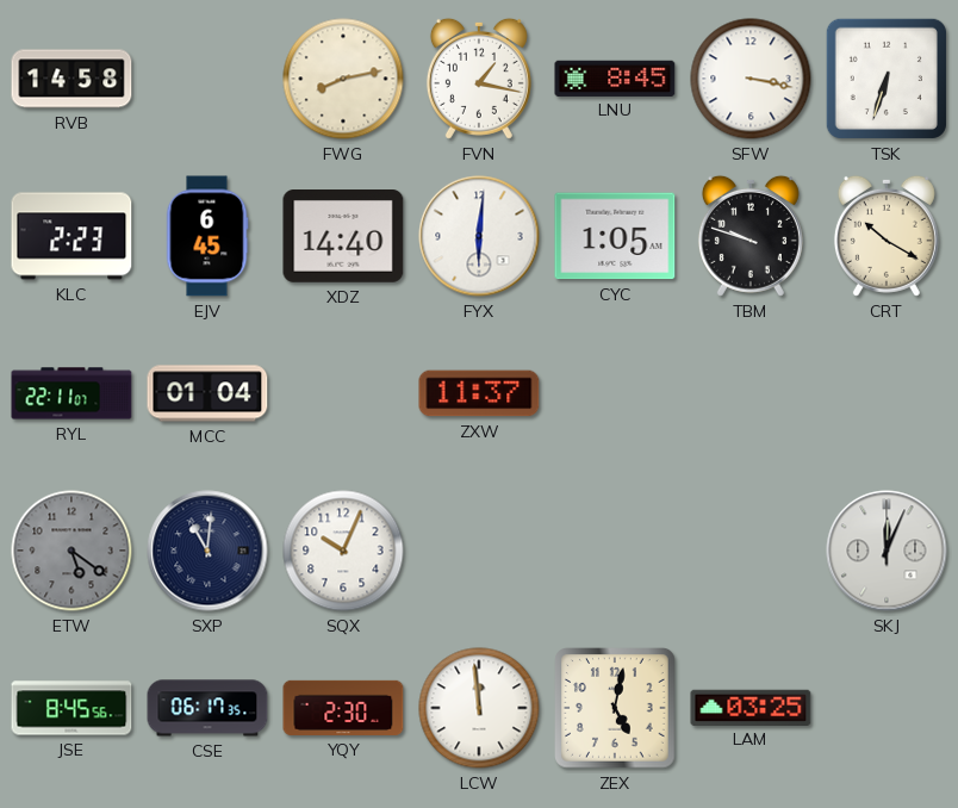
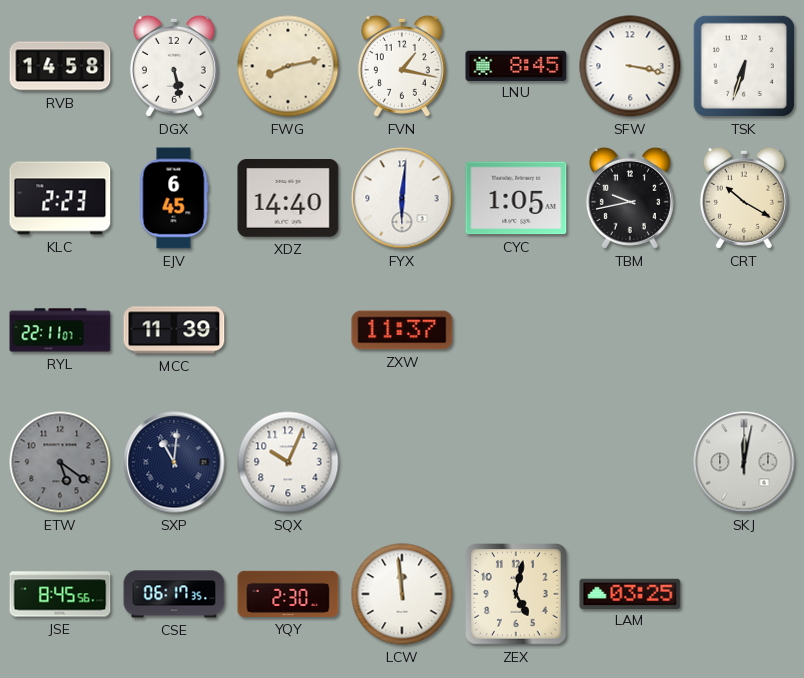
DGX: none -> 5:28 (174, 66)
TBM: 9:48 -> 9:43 (630, 198)
MCC: 01:04 -> 11:39 (174, 330)
SKJ: 12:04 -> 12:02 (744, 462)
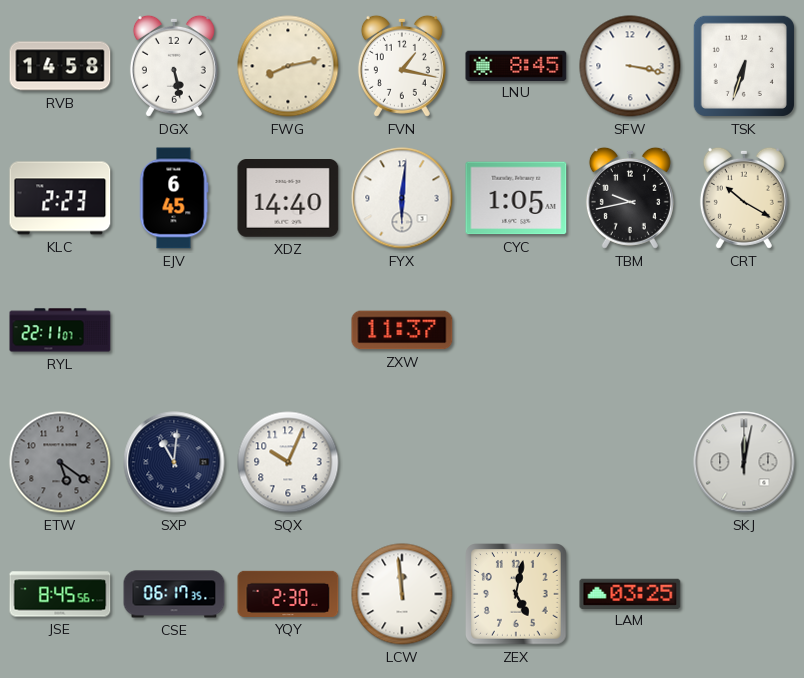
MCC: 11:39 -> none (174, 330)
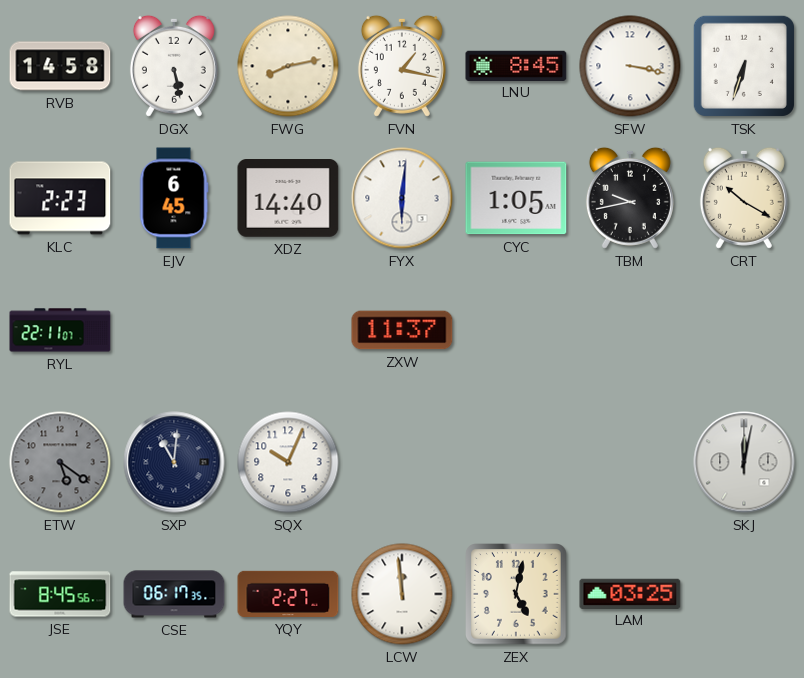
YQY: 2:30 -> 2:27 (288, 594)
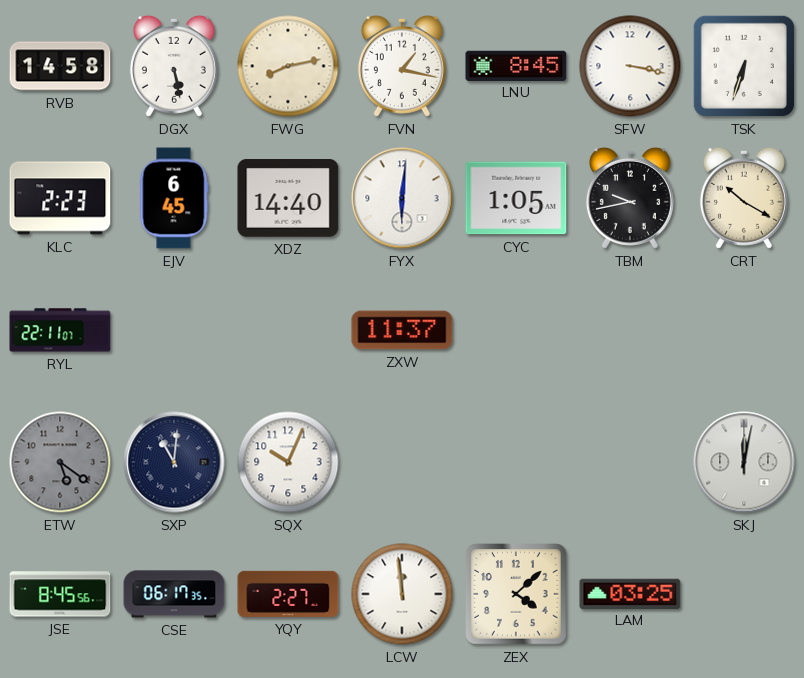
ZEX: 5:02 -> 4:08 (517, 595)
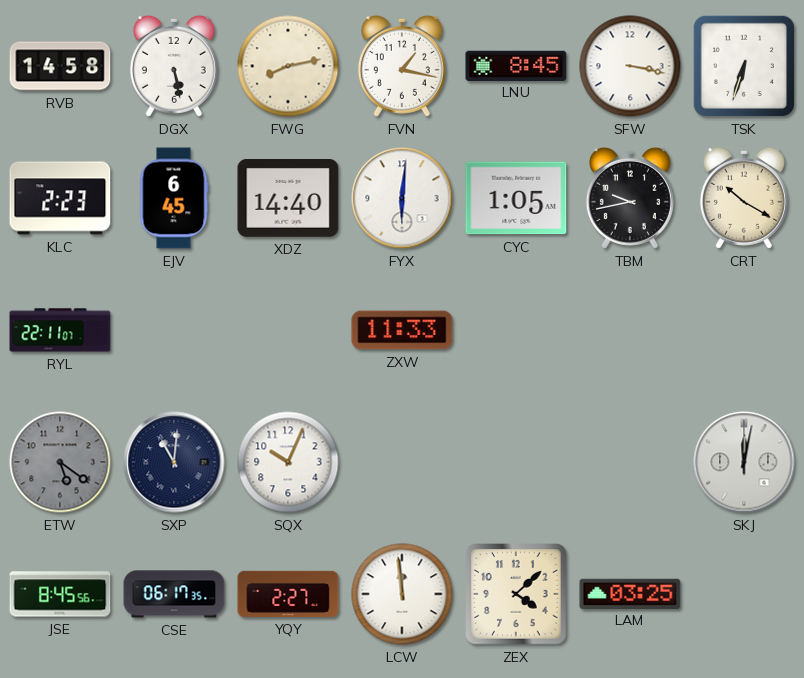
ZXW: 11:37 -> 11:33 (402, 330)
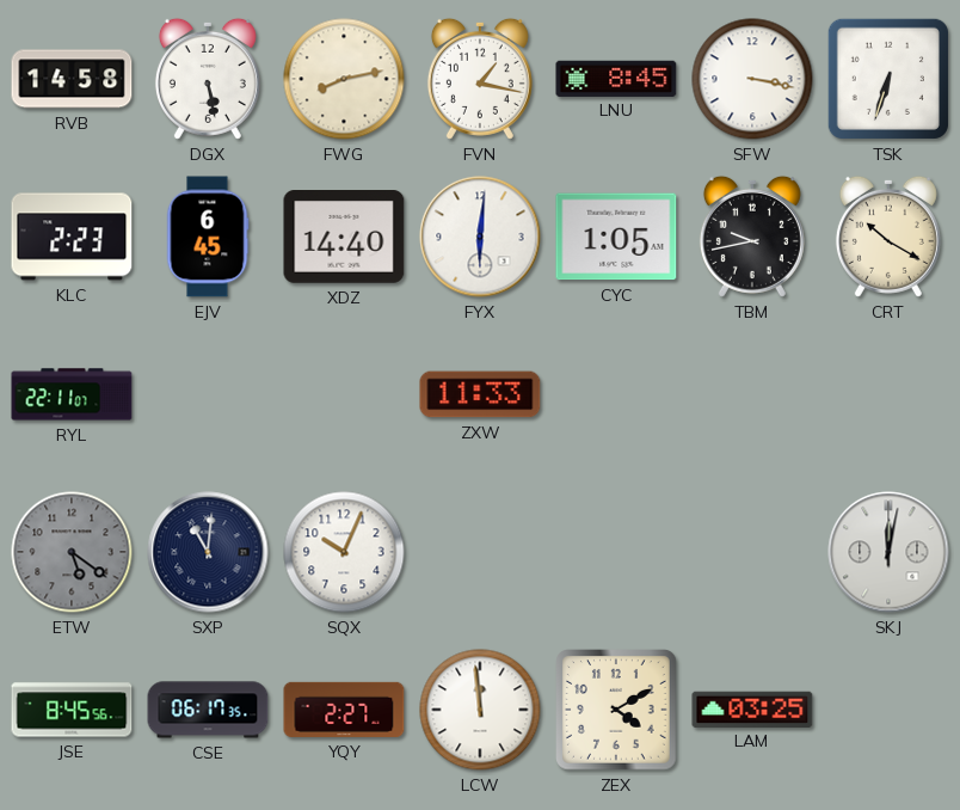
ZEX: 4:08 -> 4:10 (617, 711)
